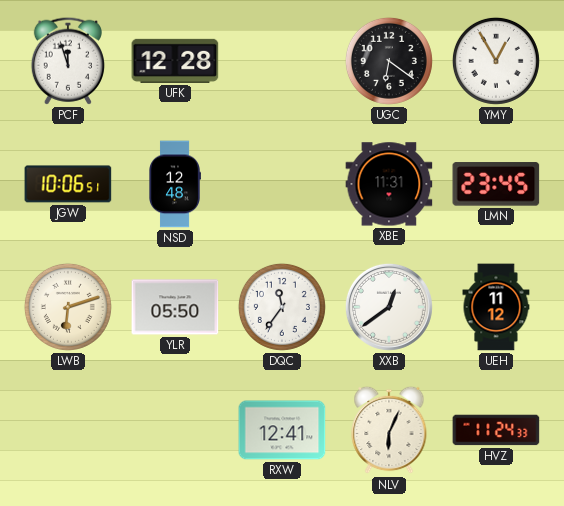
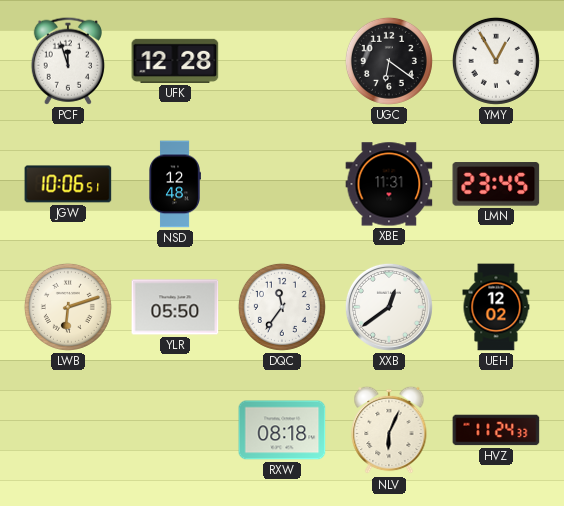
UEH: 11:12 -> 12:02 (496, 307)
RXW: 12:41 -> 08:18 (282, 430)
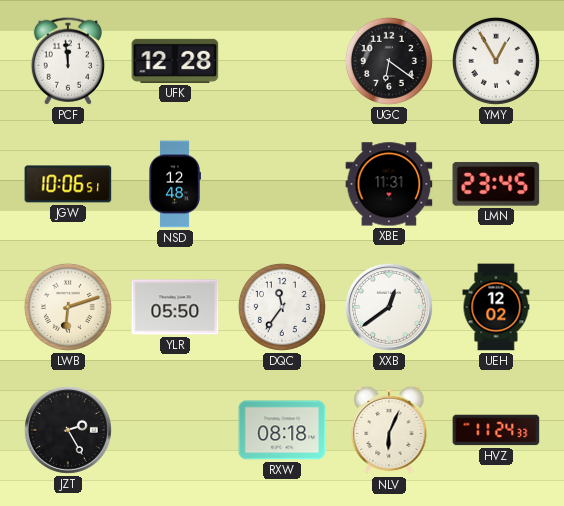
PCF: 11:57 -> 11:59 (67, 61)
JZT: none -> 2:25 (68, 430)
